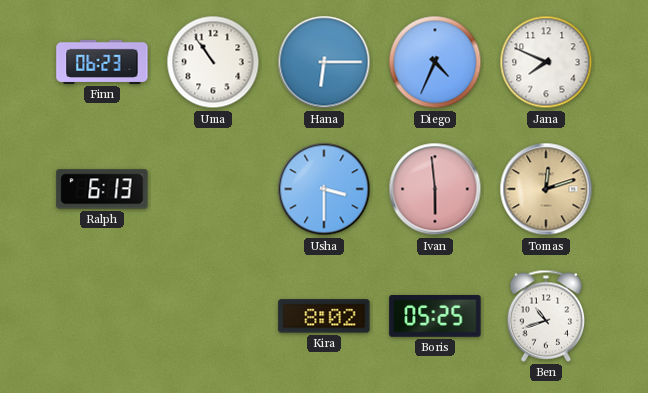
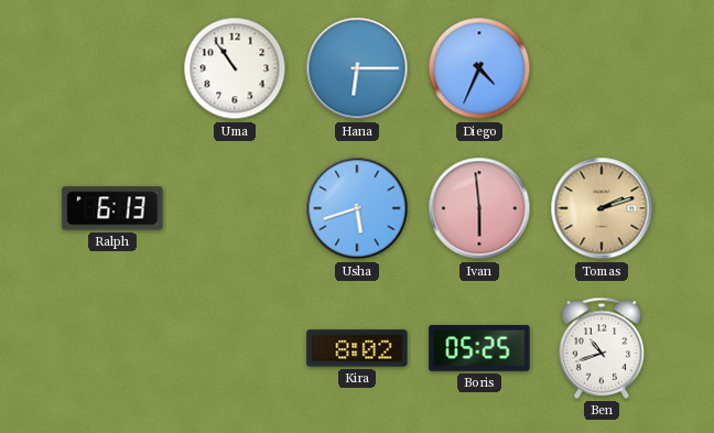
Finn: 06:23 -> none (102, 62)
Jana: 7:49 -> none (546, 62)
Usha: 3:30 -> 5:42 (357, 208)
Tomas: 12:12 -> 2:12 (602, 208)
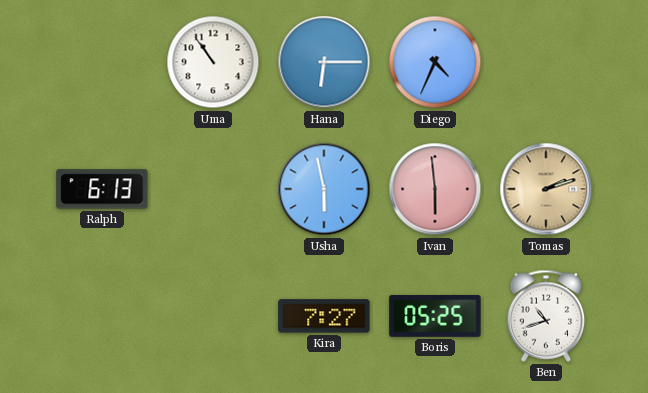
Usha: 5:42 -> 5:58 (324, 189)
Kira: 8:02 -> 7:27 (324, 316)
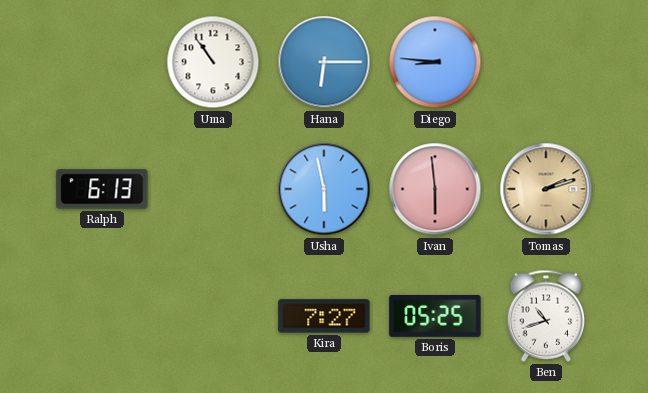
Diego: 4:34 -> 8:46 (435, 62)
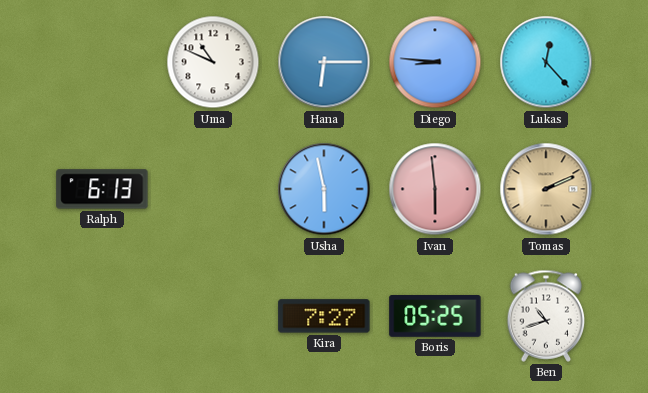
Uma: 10:54 -> 10:49 (213, 62)
Lukas: none -> 12:23 (546, 62)
Tomas: 2:12 -> 2:11 (546, 189)
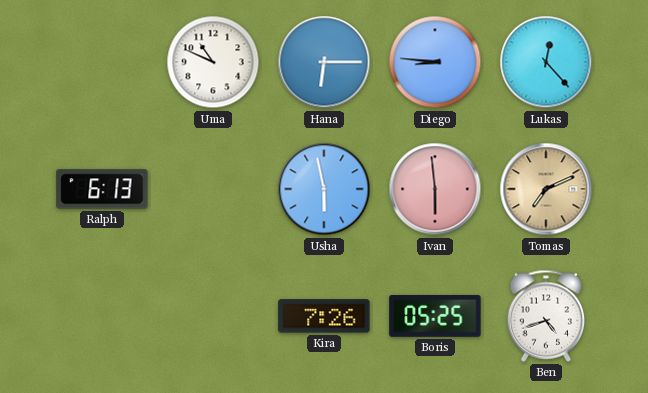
Tomas: 2:11 -> 7:11 (546, 189)
Kira: 7:27 -> 7:26 (324, 316)
Ben: 10:42 -> 4:42 (546, 316)
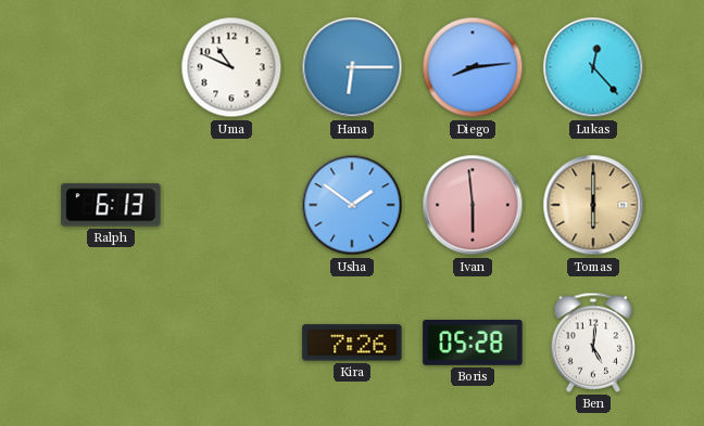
Diego: 8:46 -> 8:14 (473, 67)
Usha: 5:58 -> 1:51 (352, 205)
Tomas: 7:11 -> 6:00 (593, 205)
Boris: 05:25 -> 05:28 (473, 343)
Ben: 4:42 -> 5:01 (593, 343)
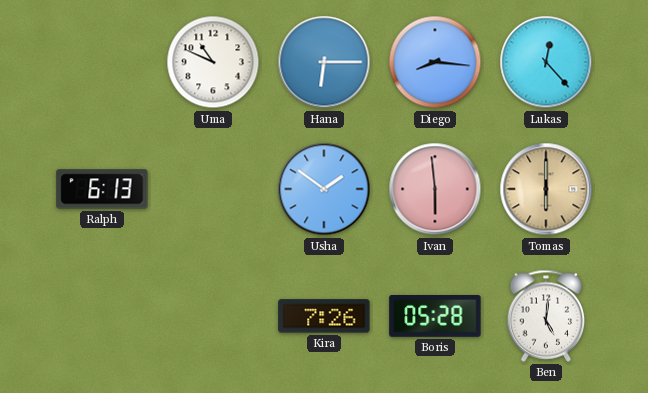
Diego: 8:14 -> 8:16 (435, 62)
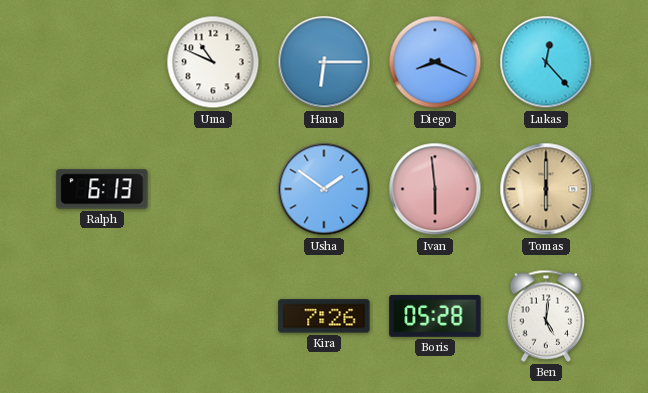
Diego: 8:16 -> 8:19 (435, 62)
